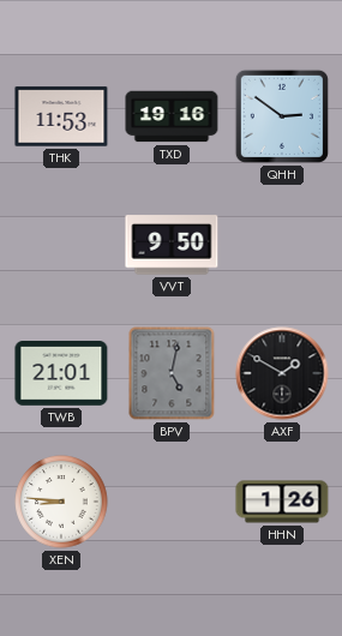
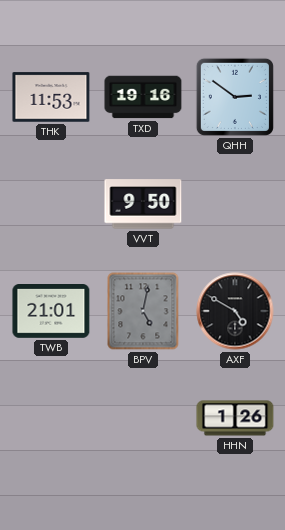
AXF: 1:50 -> 4:50 (235, 311)
XEN: 8:46 -> none (61, 502)
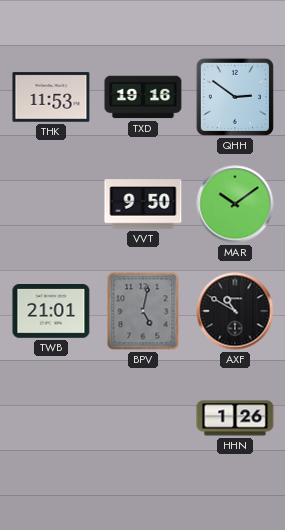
MAR: none -> 10:09 (235, 204)
AXF: 4:50 -> 10:50 (235, 311)
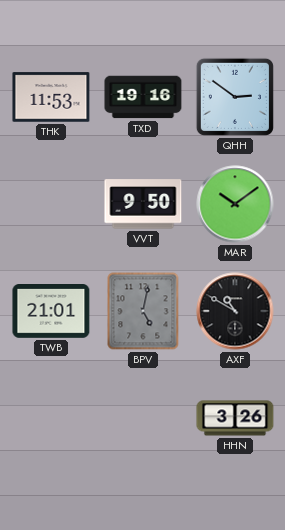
HHN: 1:26 -> 3:26 (235, 418)
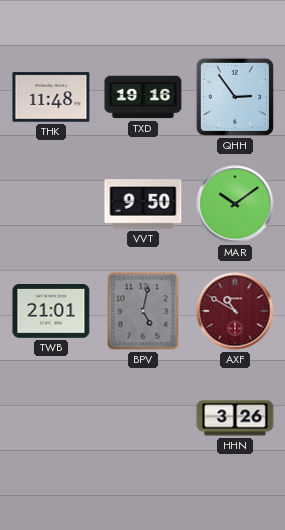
THK: 11:53 -> 11:48 (51, 97)
QHH: 2:51 -> 2:54 (235, 97)
AXF dial: black -> burgundy (235, 311)
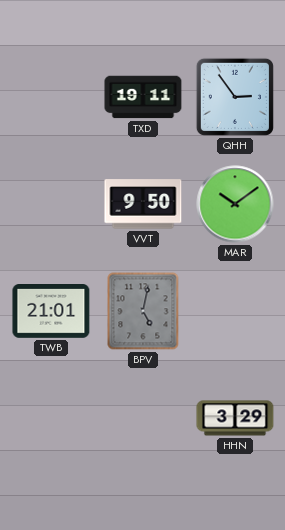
THK: 11:48 -> none (51, 97)
TXD: 19:16 -> 19:11 (143, 97)
AXF: 10:50 -> none (235, 311)
HHN: 3:26 -> 3:29 (235, 418)
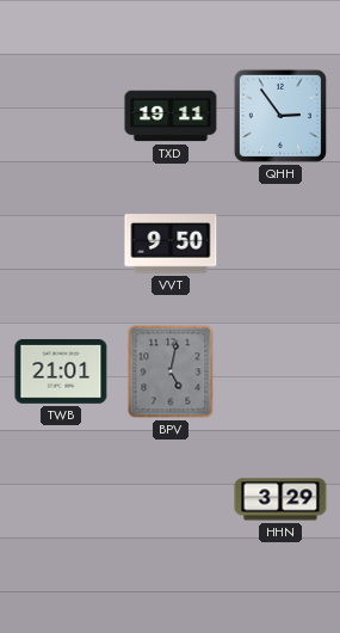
MAR: 10:09 -> none (235, 204)
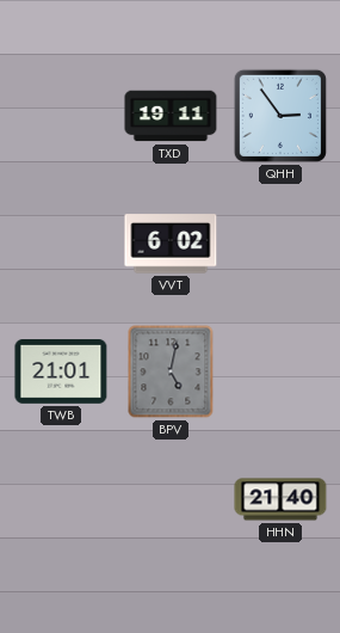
VVT: 9:50 -> 6:02 (171, 244)
HHN: 3:29 -> 21:40 (280, 499)
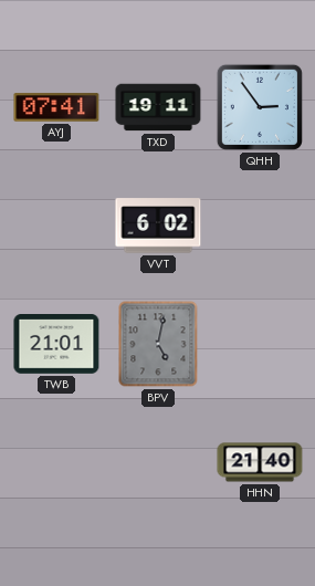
AYJ: none -> 07:41 (56, 107)
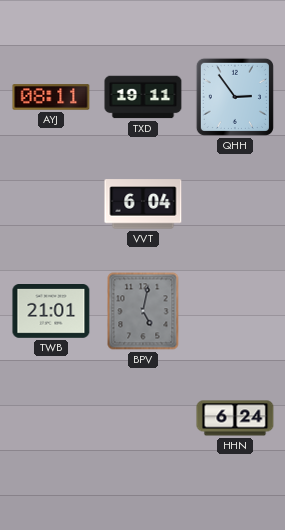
AYJ: 07:41 -> 08:11 (51, 97)
VVT: 6:02 -> 6:04 (143, 204)
HHN: 21:40 -> 6:24 (235, 418)
